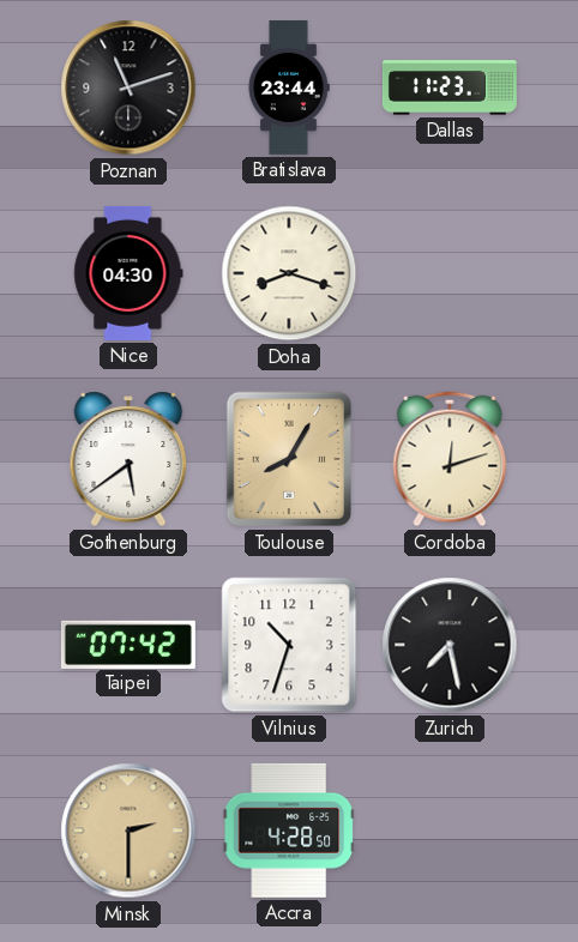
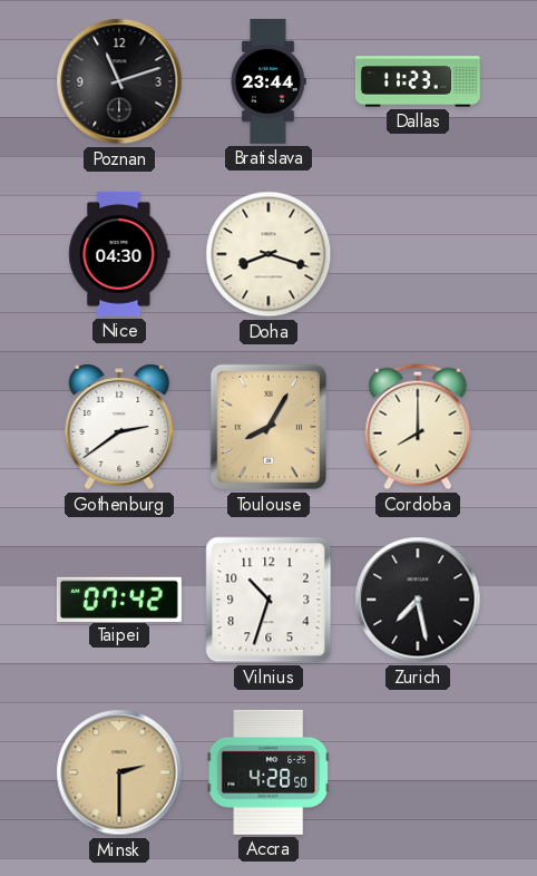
Gothenburg: 5:39 -> 2:39 (119, 427)
Cordoba: 12:12 -> 8:00 (418, 427)
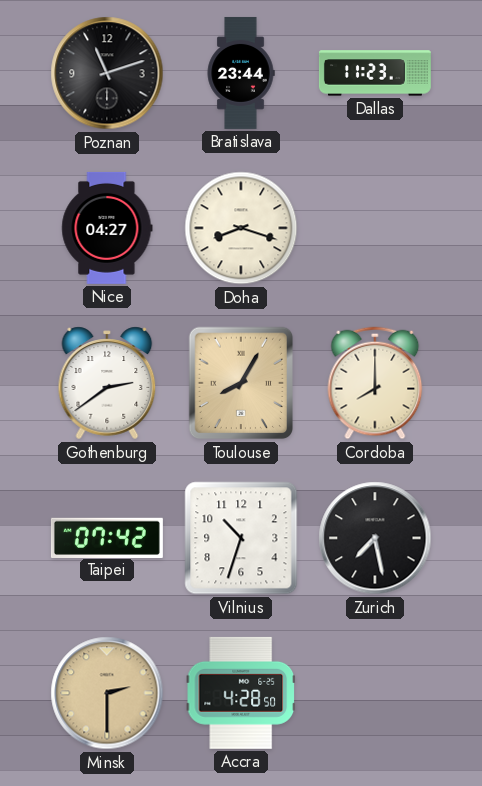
Nice: 04:30 -> 04:27 (107, 228)
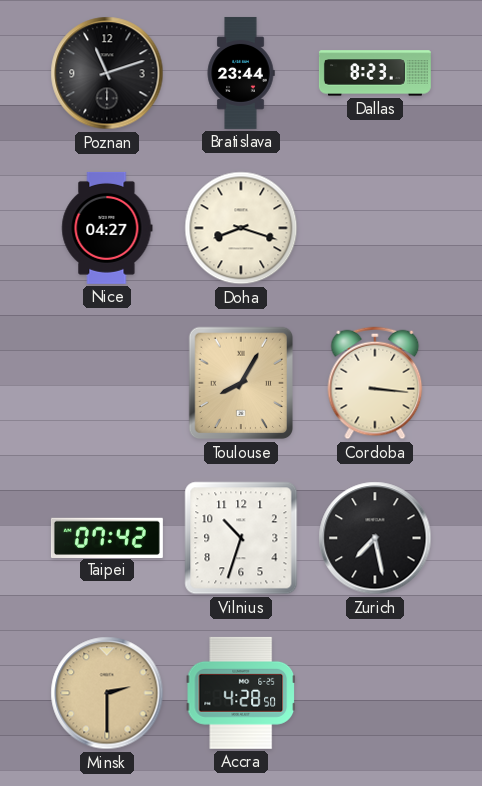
Dallas: 11:23 -> 8:23 (375, 73)
Gothenburg: 2:39 -> none (107, 383)
Cordoba: 8:00 -> 3:16 (375, 383)
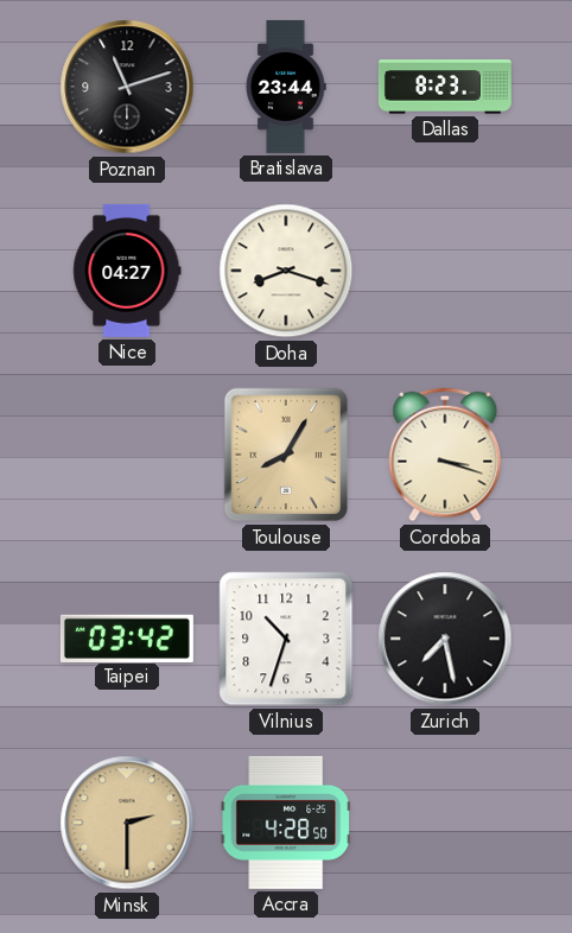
Cordoba: 3:16 -> 3:18 (445, 455)
Taipei: 07:42 -> 03:42 (127, 637)
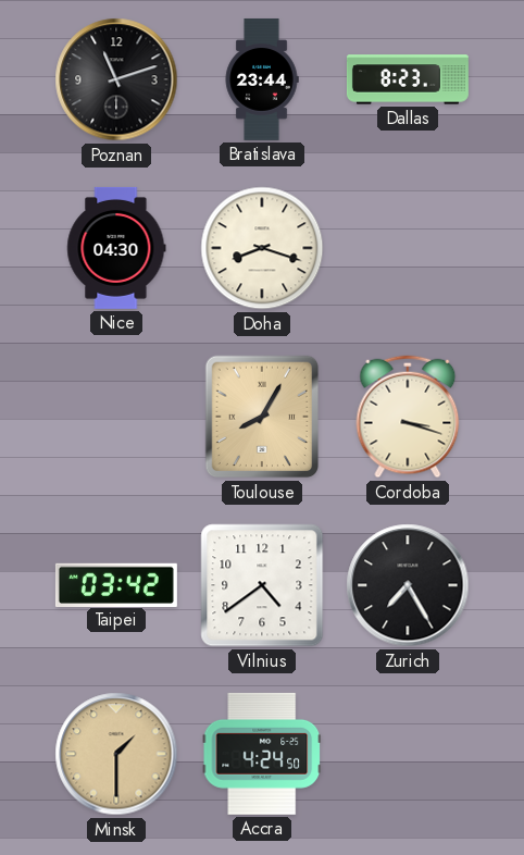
Nice: 04:27 -> 04:30 (116, 248)
Vilnius: 10:33 -> 4:39 (262, 585)
Zurich: 7:28 -> 7:25 (408, 585)
Minsk: 2:30 -> 1:30 (116, 754)
Accra: 4:28 -> 4:24 (261, 754)
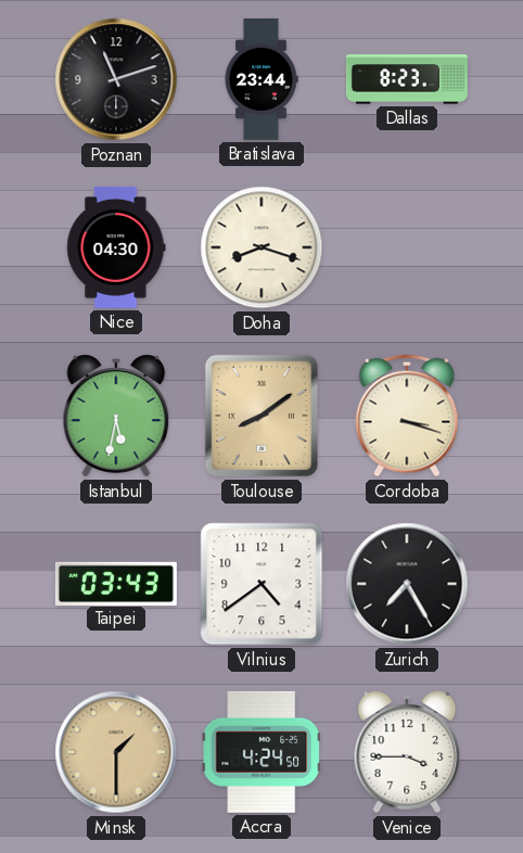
Istanbul: none -> 5:32 (116, 416)
Toulouse: 8:05 -> 8:09 (261, 416)
Taipei: 03:42 -> 03:43 (116, 583)
Venice: none -> 3:45 (407, 752)
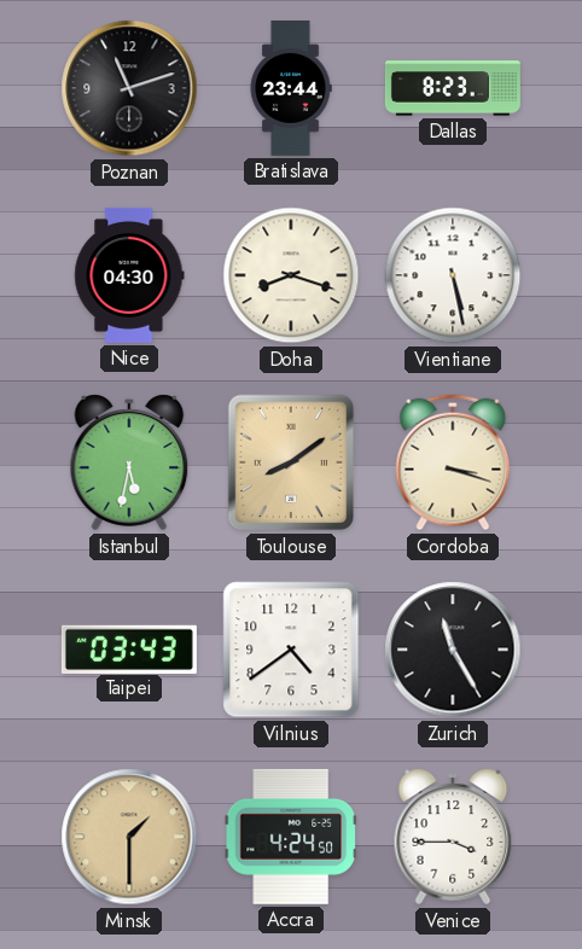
Vientiane: none -> 5:28 (453, 275)
Zurich: 7:25 -> 11:25 (453, 650)
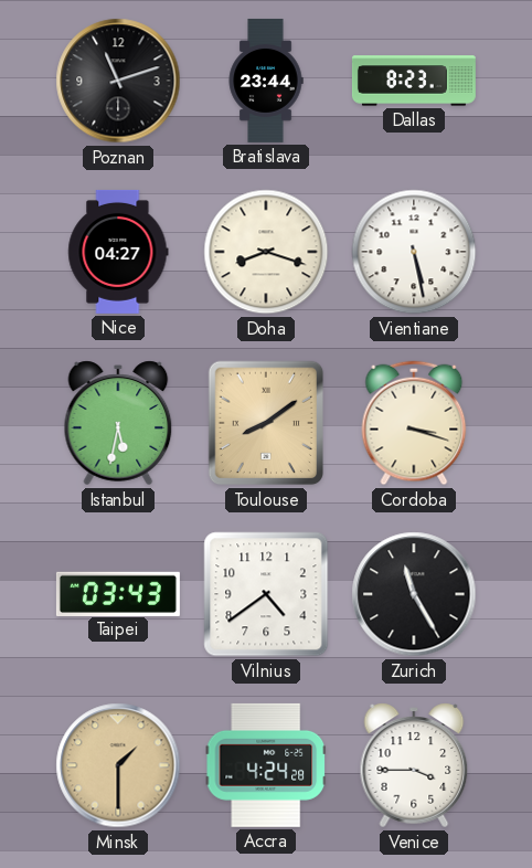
Nice: 04:30 -> 04:27 (118, 252)
Accra: 4:24:50 -> 4:24:28 (265, 765)
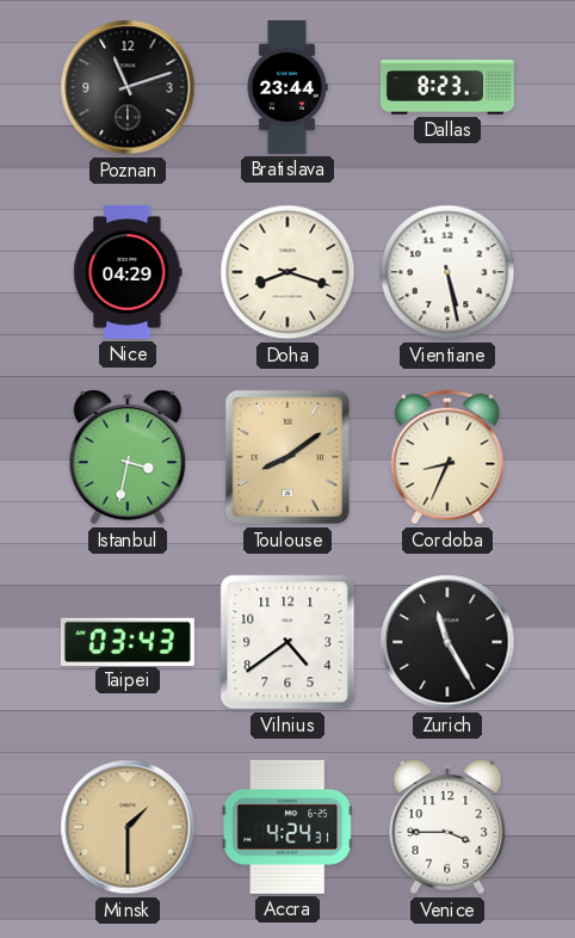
Nice: 04:27 -> 04:29 (128, 272)
Istanbul: 5:32 -> 3:32 (128, 457)
Cordoba: 3:18 -> 8:34 (447, 457)
Accra: 4:24:28 -> 4:24:31 (286, 827)
